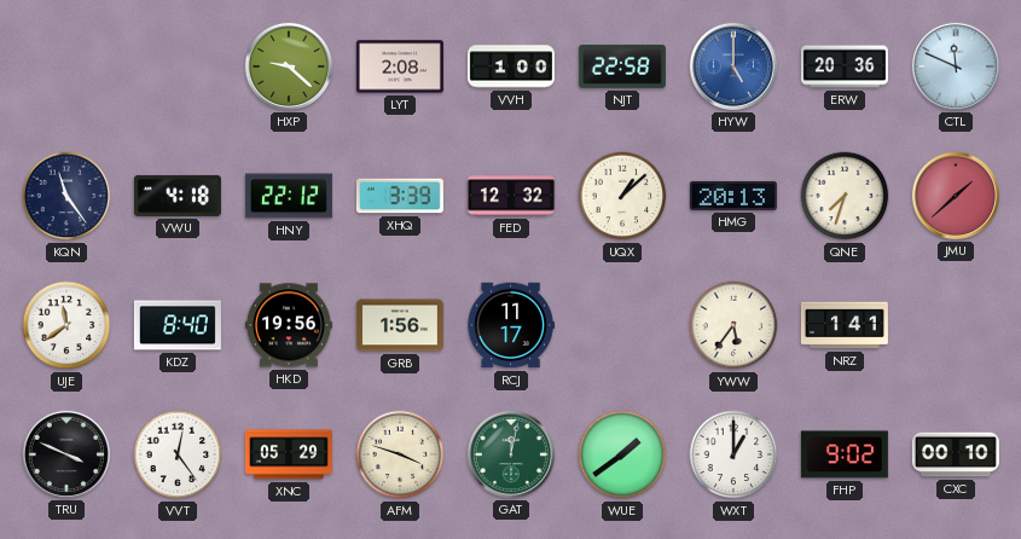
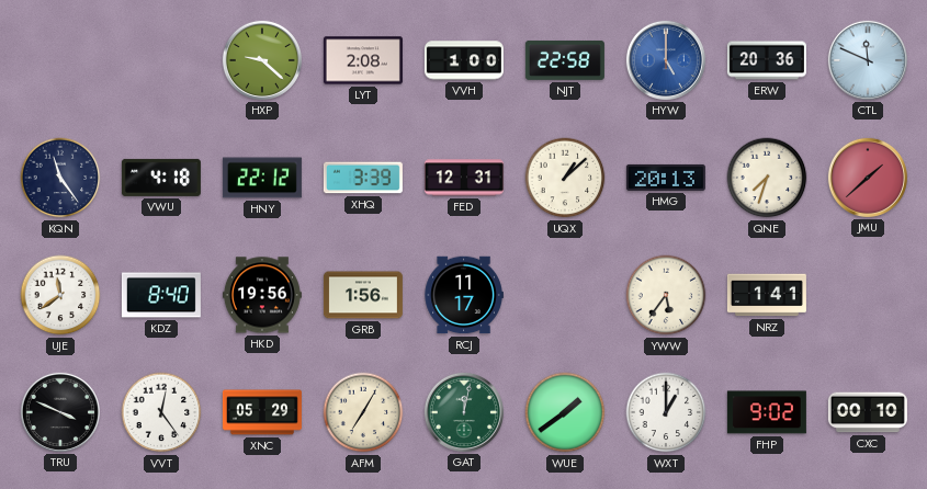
FED: 12:32 -> 12:31 (464, 178)
AFM: 3:48 -> 7:05 (363, 412)
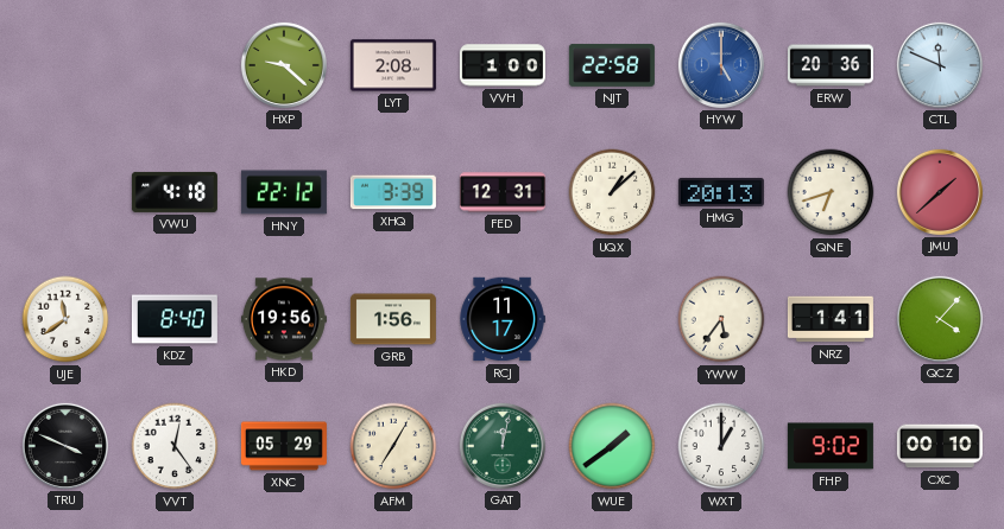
KQN: 11:24 -> none (60, 178)
QNE: 7:33 -> 6:42 (831, 192)
QCZ: none -> 4:07 (940, 319)
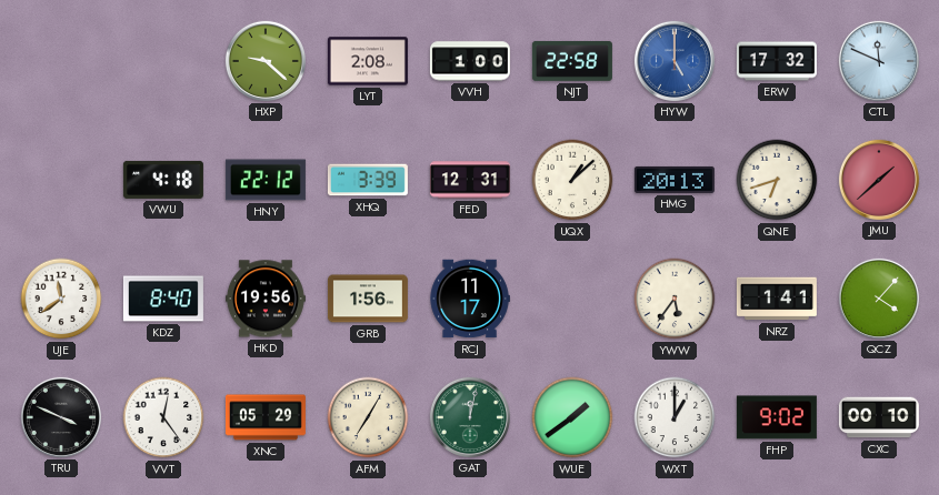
ERW: 20:36 -> 17:32 (777, 61)
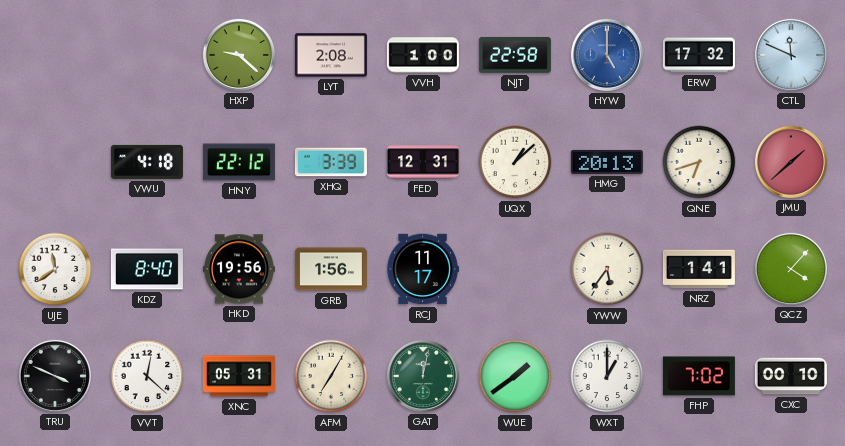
VVT: 12:24 -> 12:22 (147, 376)
XNC: 05:29 -> 05:31 (239, 376)
FHP: 9:02 -> 7:02 (699, 376)
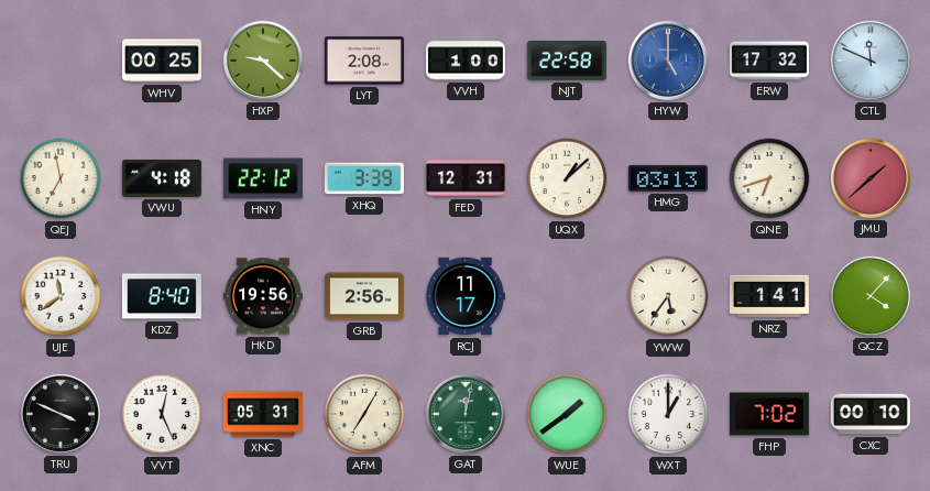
WHV: none -> 00:25 (162, 61)
QEJ: none -> 6:58 (61, 178)
HMG: 20:13 -> 03:13 (668, 178)
GRB: 1:56 -> 2:56 (364, 296)
VVT: 12:22 -> 12:26 (162, 414)
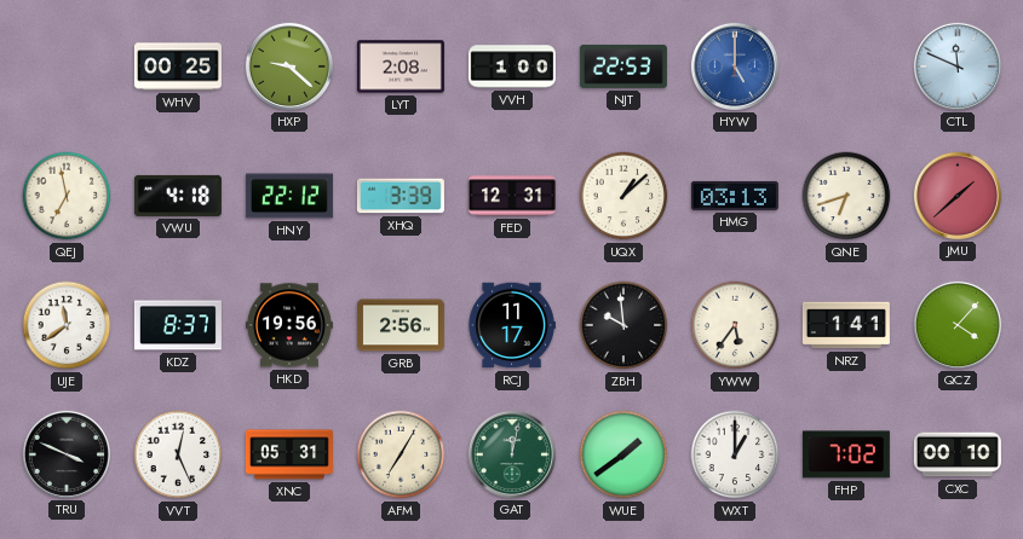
NJT: 22:58 -> 22:53 (623, 66)
ERW: 17:32 -> none (769, 61)
KDZ: 8:40 -> 8:37 (178, 325)
ZBH: none -> 9:59 (623, 325)
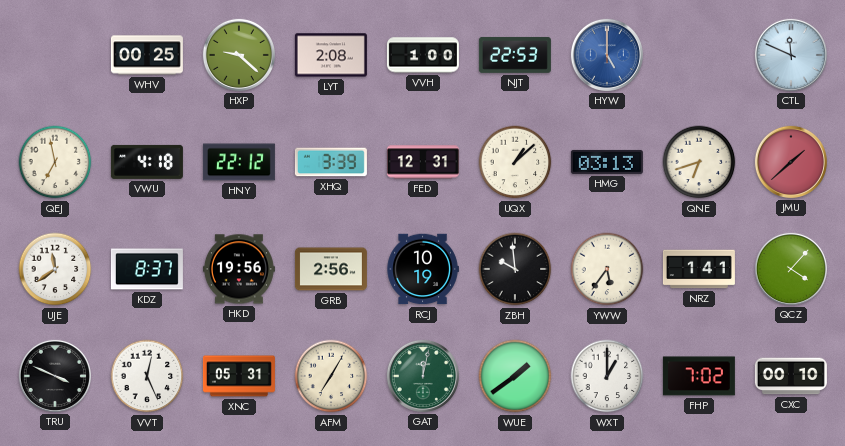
RCJ: 11:17 -> 10:19 (423, 269)
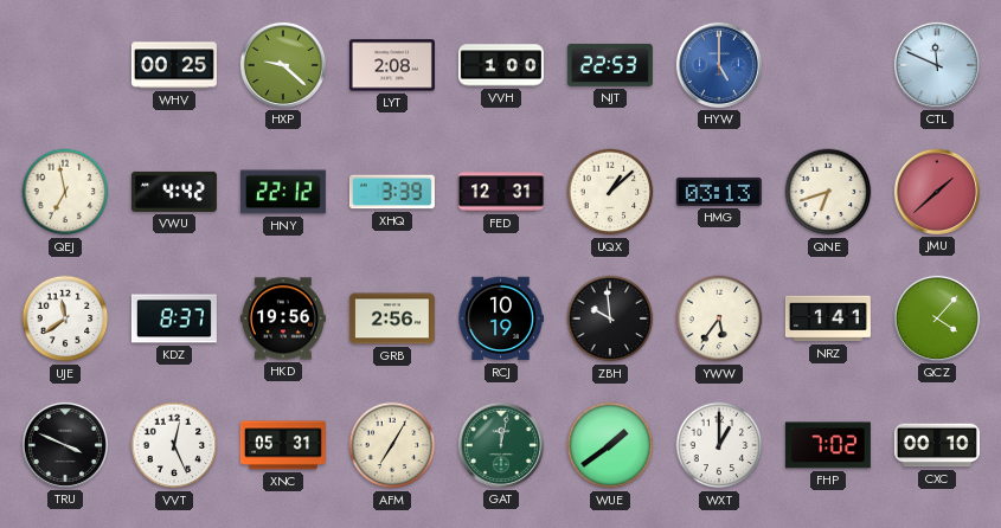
VWU: 4:18 -> 4:42 (174, 192)
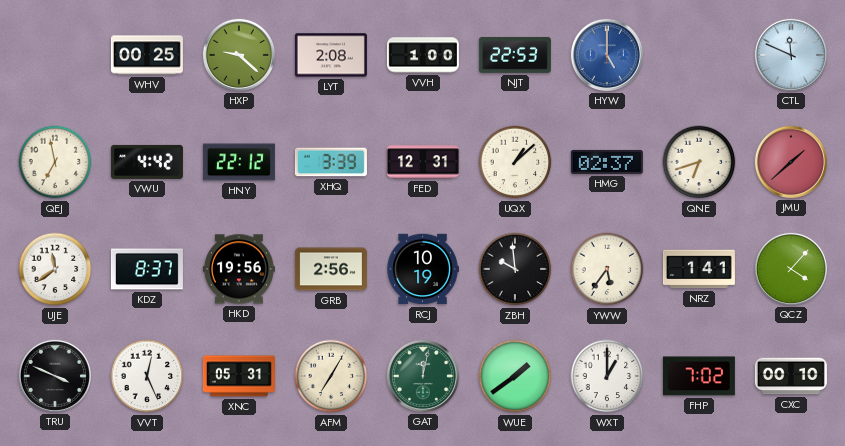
HMG: 03:13 -> 02:37 (607, 162)
